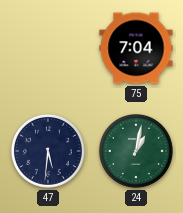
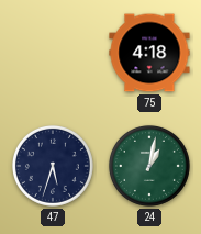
75: 7:04 -> 4:18 (149, 53)
47: 5:31 -> 5:33 (53, 166)
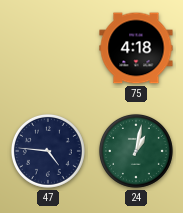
47: 5:33 -> 4:46 (48, 151)
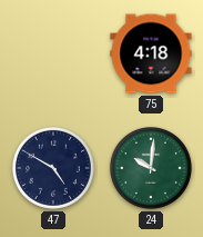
47: 4:46 -> 4:50 (53, 168)
24: 1:02 -> 10:01 (151, 168)
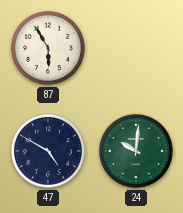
87: none -> 5:55 (48, 48)
75: 4:18 -> none (151, 53)
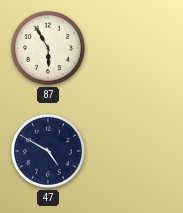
24: 10:01 -> none (136, 151)
